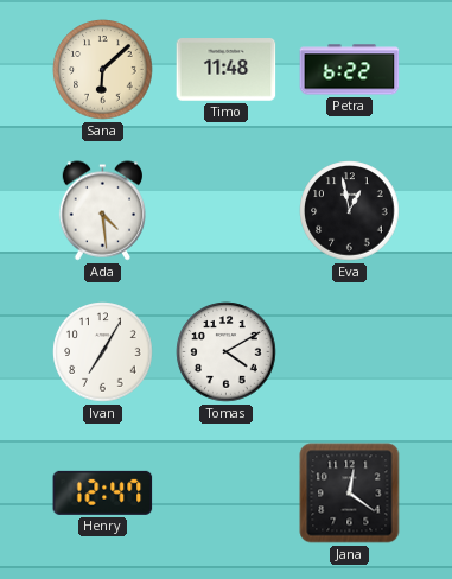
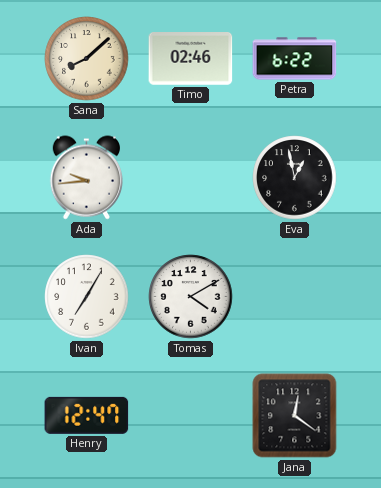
Sana: 6:08 -> 8:08 (87, 59)
Timo: 11:48 -> 02:46 (191, 59)
Ada: 4:29 -> 9:44 (86, 178)
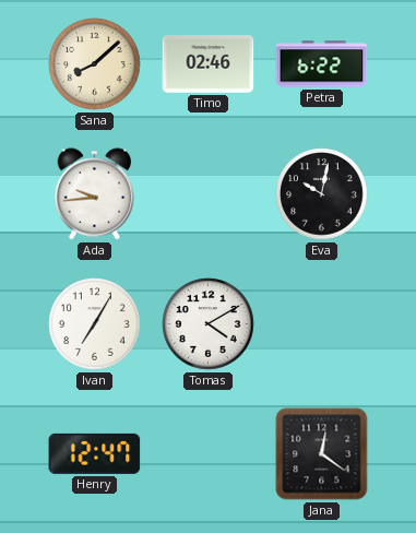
Eva: 12:58 -> 10:02 (322, 194)
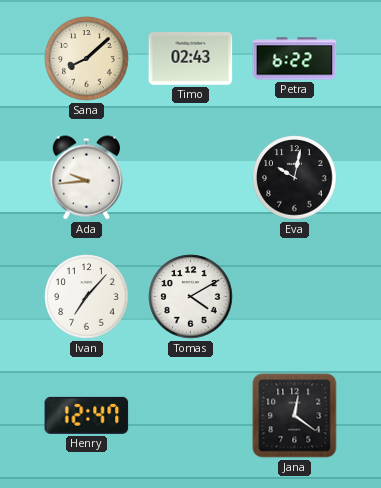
Timo: 02:46 -> 02:43 (191, 59)
Ivan: 7:05 -> 7:07 (87, 297)
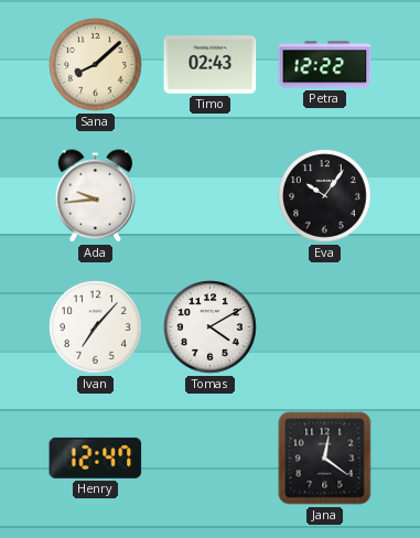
Petra: 6:22 -> 12:22 (325, 65)
Eva: 10:02 -> 10:06 (325, 196)
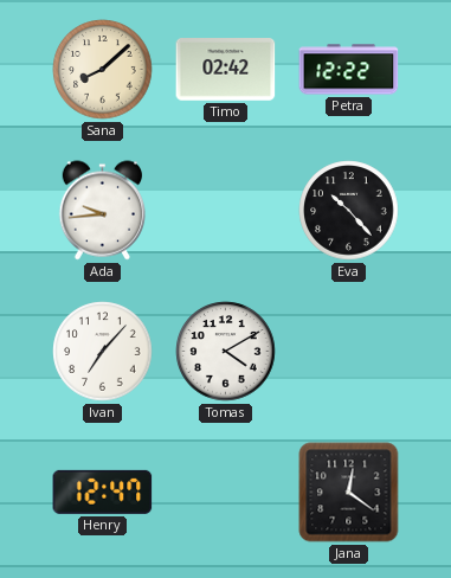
Timo: 02:43 -> 02:42 (226, 70)
Eva: 10:06 -> 10:23 (349, 211)
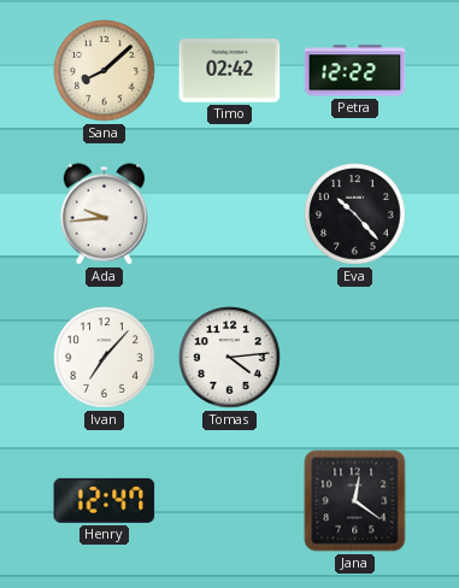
Tomas: 4:10 -> 4:14 (230, 358)
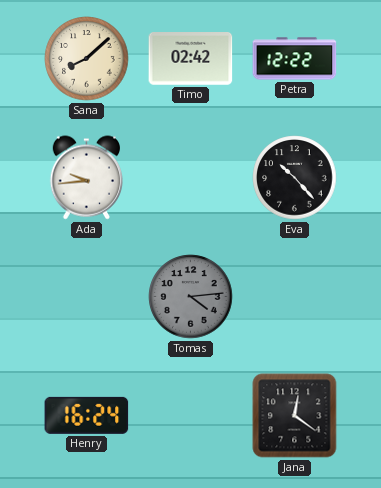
Ivan: 7:07 -> none (105, 358)
Tomas dial: white -> grey (191, 297)
Henry: 12:47 -> 16:24 (87, 415)
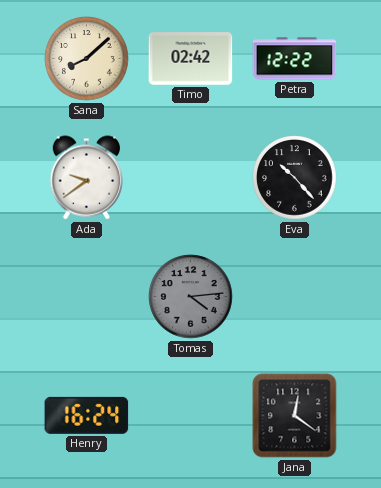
Ada: 9:44 -> 9:39 (86, 178)
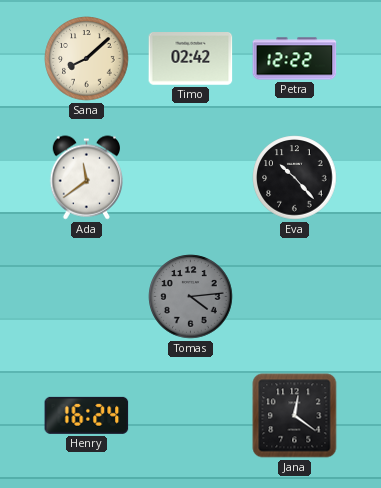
Ada: 9:39 -> 11:39 (86, 178)
